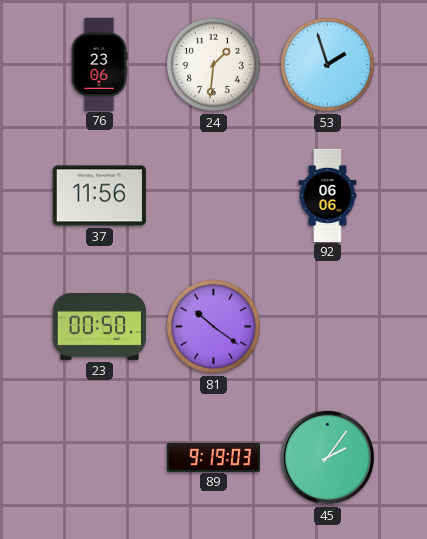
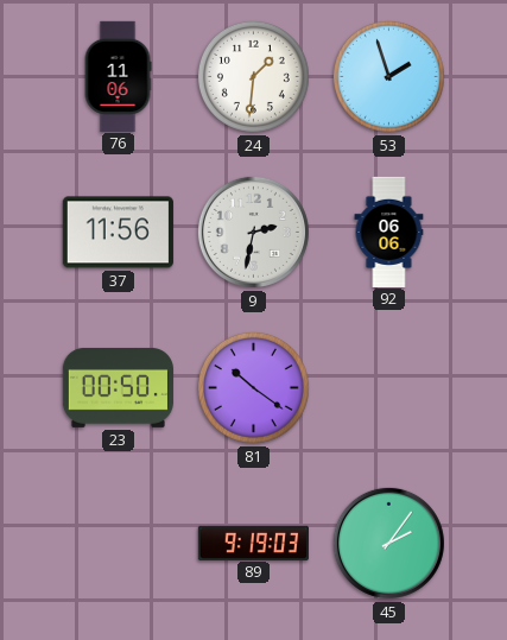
76: 23:06 -> 11:06 (118, 76)
9: none -> 2:32 (253, 232)
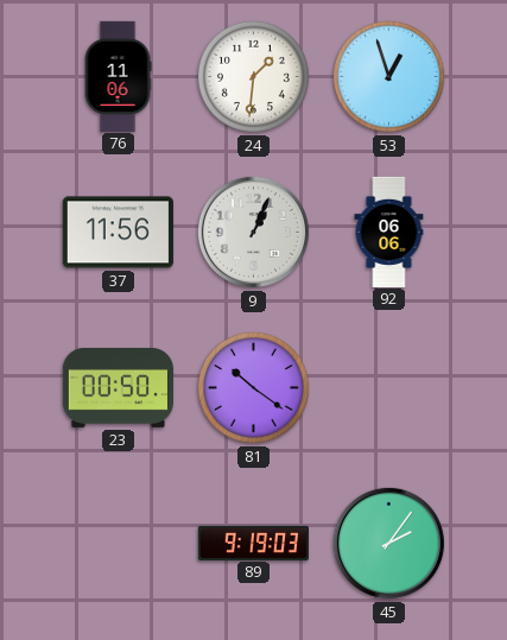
53: 1:57 -> 12:57 (388, 76)
9: 2:32 -> 1:04 (253, 232)
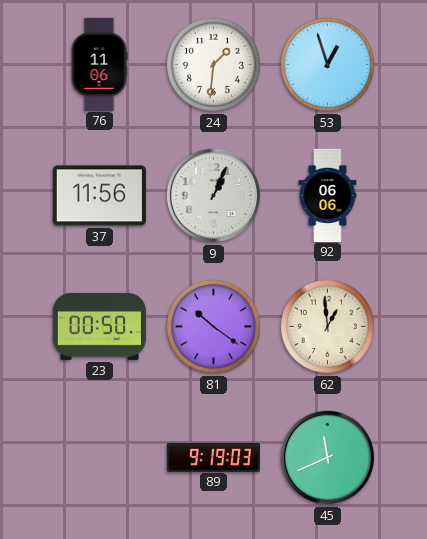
62: none -> 12:59 (327, 326)
45: 2:06 -> 11:41 (327, 457)
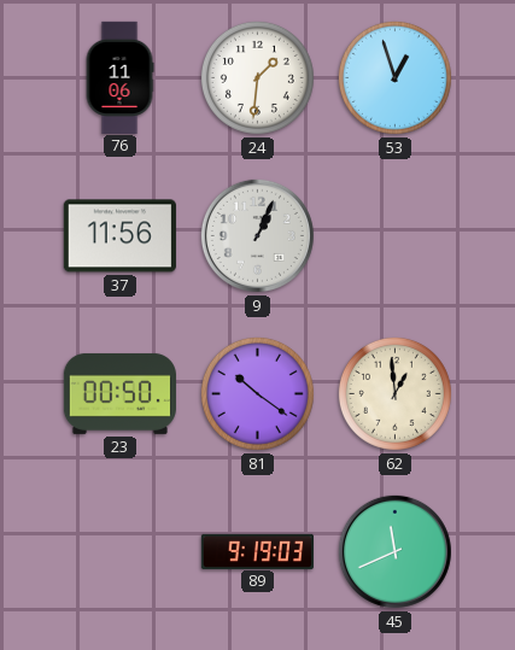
92: 06:06 -> none (328, 195)
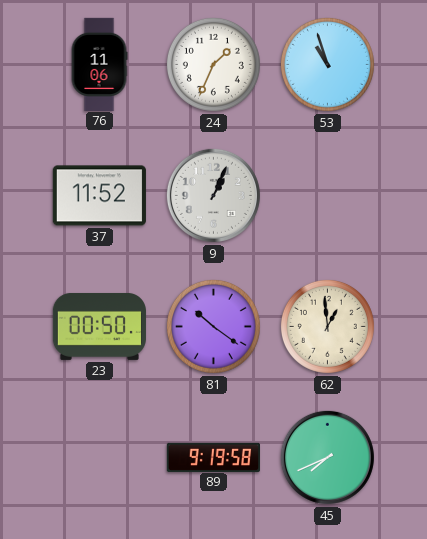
24: 1:31 -> 1:34 (213, 64)
53: 12:57 -> 10:57 (327, 64)
37: 11:56 -> 11:52 (99, 196)
89: 9:19:03 -> 9:19:58 (213, 457)
45: 11:41 -> 7:41 (327, 457)
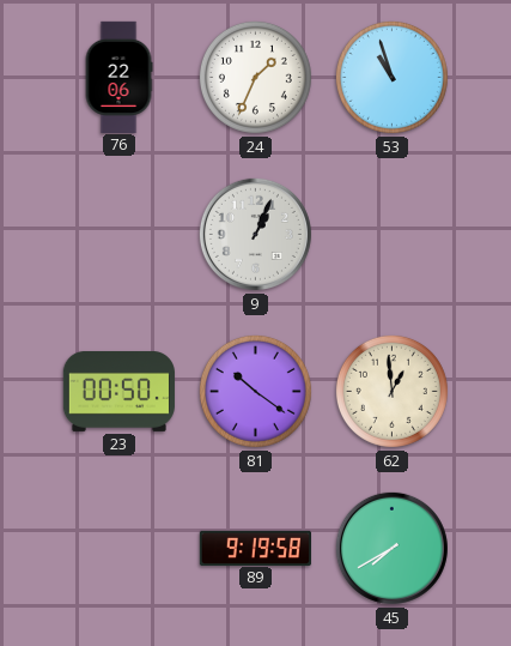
76: 11:06 -> 22:06 (118, 77)
37: 11:52 -> none (99, 196)
45: 7:41 -> 7:40 (391, 548)
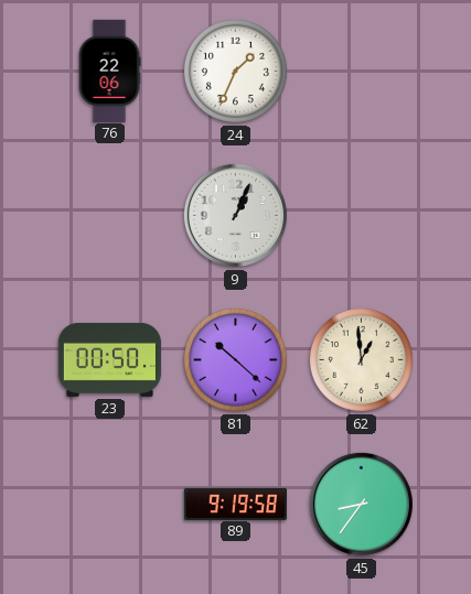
53: 10:57 -> none (391, 77)
81: 10:21 -> 10:22 (235, 359)
45: 7:40 -> 8:36 (361, 504)
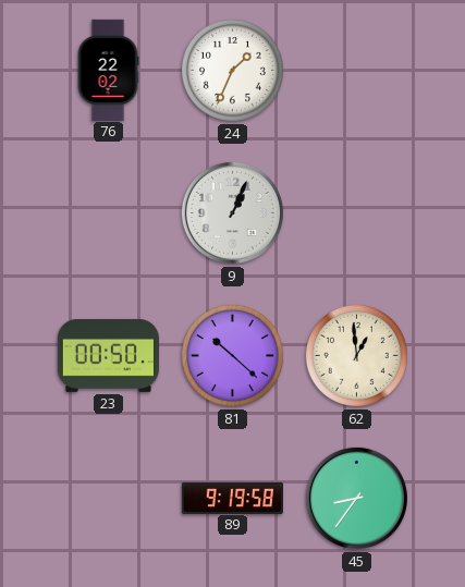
76: 22:06 -> 22:02 (108, 70)
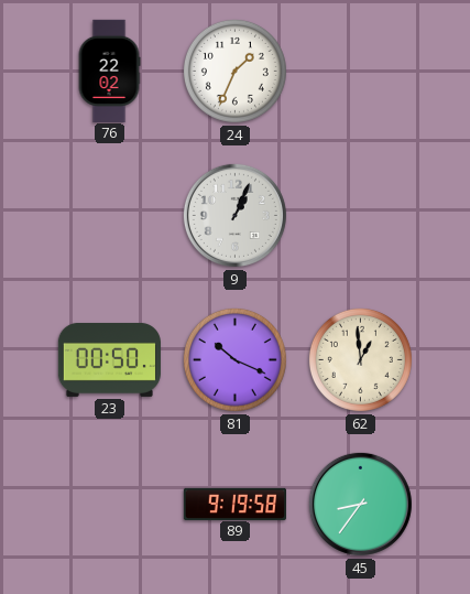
81: 10:22 -> 10:19 (234, 359)
